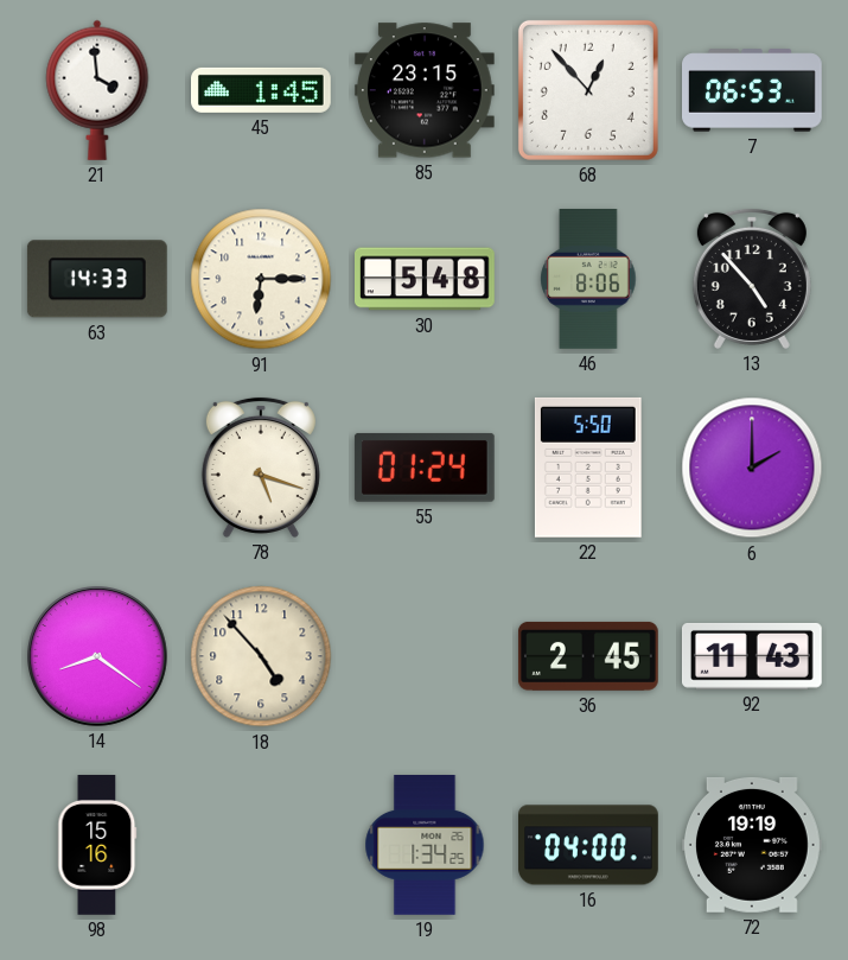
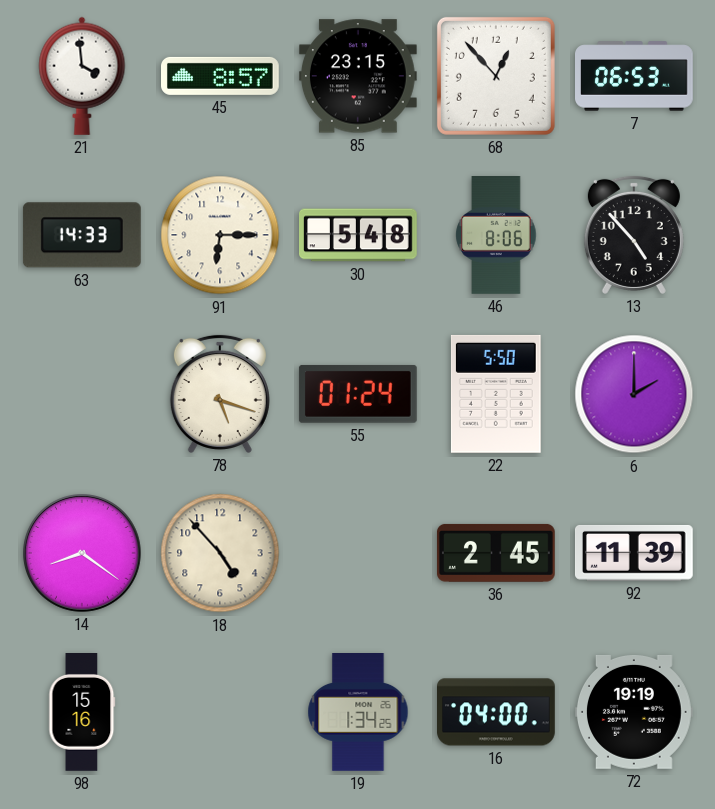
45: 1:45 -> 8:57 (221, 76)
92: 11:43 -> 11:39 (634, 553)
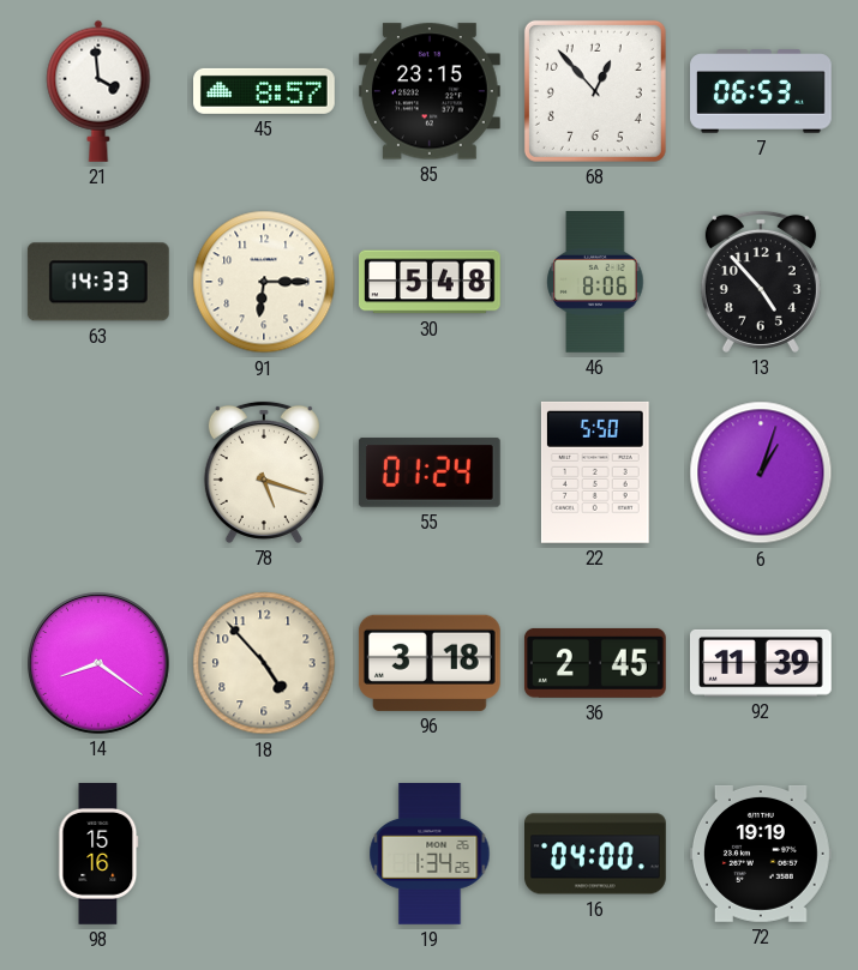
6: 2:00 -> 1:03 (761, 472)
96: none -> 3:18 (430, 663)
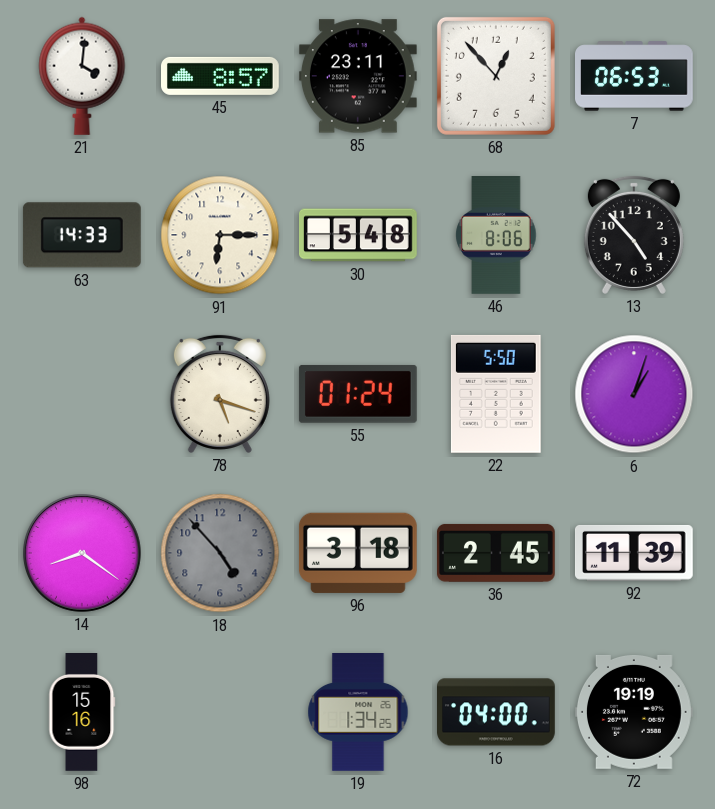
21: 3:59 -> 4:01 (82, 76)
85: 23:15 -> 23:11 (358, 76)
18 dial: cream -> grey (220, 553)
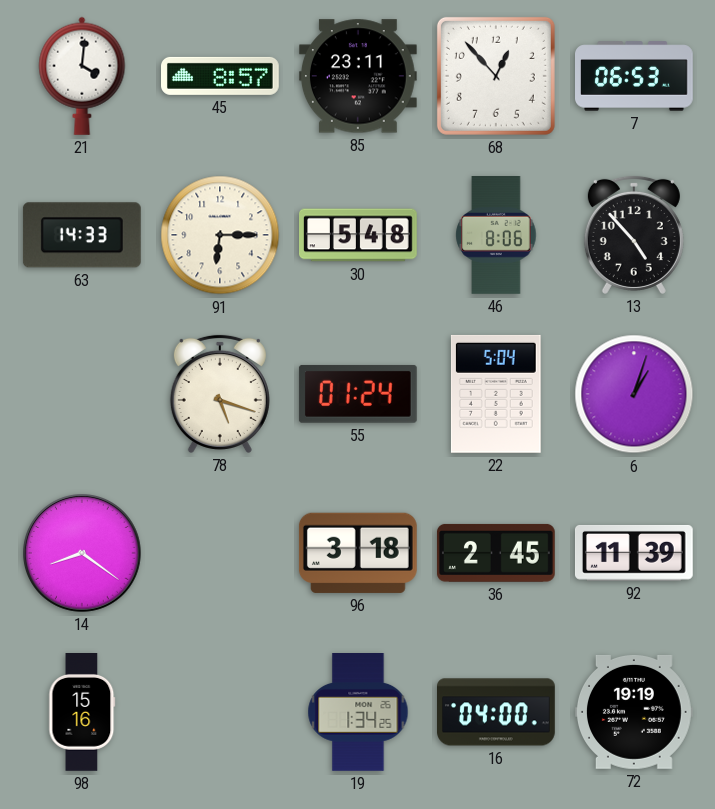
22: 5:50 -> 5:04 (496, 394)
18: 4:53 -> none (220, 553)
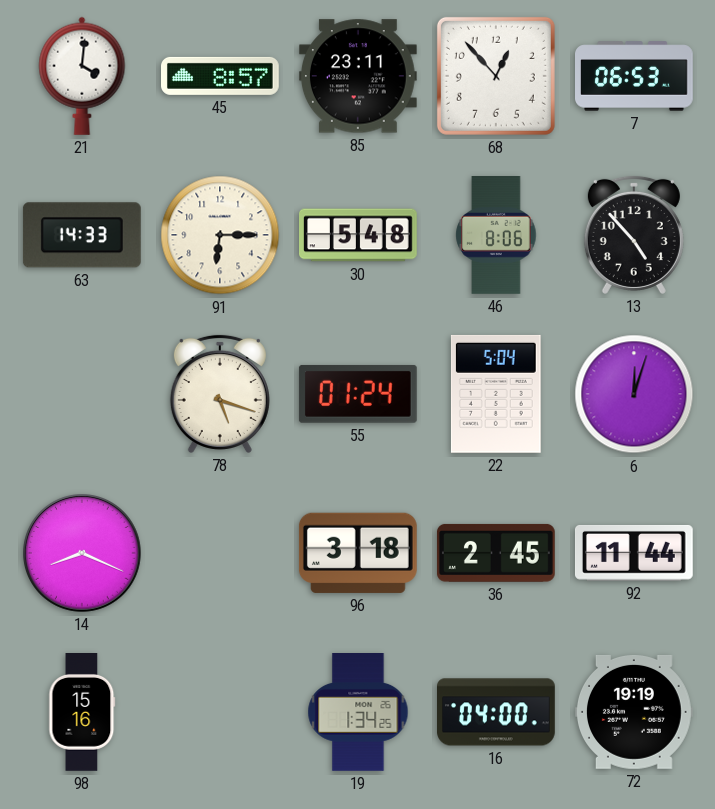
6: 1:03 -> 12:03 (634, 394)
14: 8:21 -> 8:19 (83, 554)
92: 11:39 -> 11:44 (634, 553)
